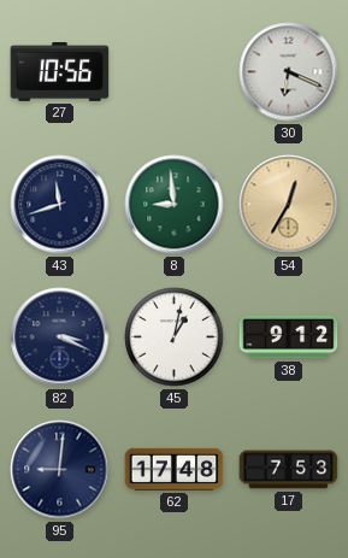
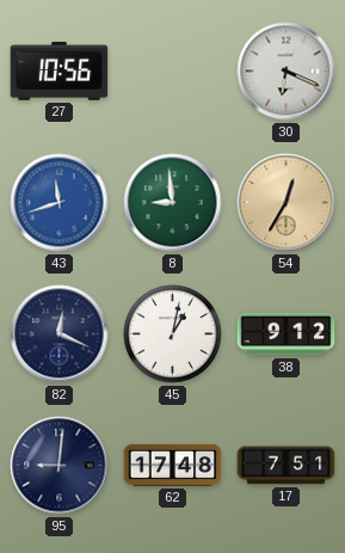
43 dial: navy -> blue (60, 203)
82: 3:19 -> 12:19 (60, 334)
17: 7:53 -> 7:51 (287, 466)
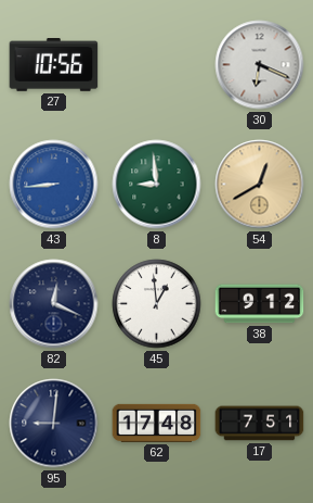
43: 11:42 -> 8:44 (54, 185)
54: 12:35 -> 12:40 (260, 185)
45: 1:02 -> 12:59 (157, 304)
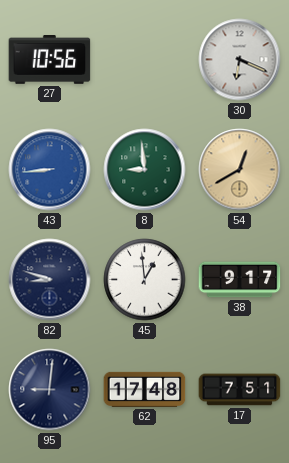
82: 12:19 -> 8:48 (50, 280)
38: 9:12 -> 9:17 (240, 280)
